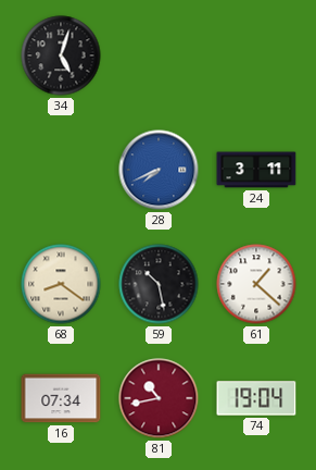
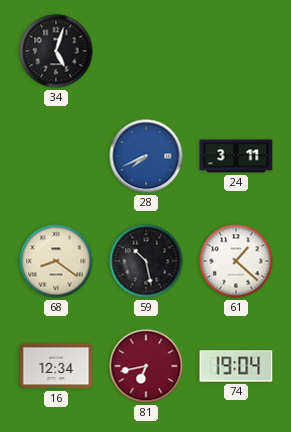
16: 07:34 -> 12:34 (56, 366)
81: 10:43 -> 6:43 (146, 366)
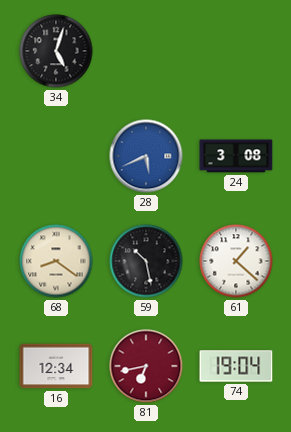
28: 7:41 -> 5:41 (146, 156)
24: 3:11 -> 3:08 (236, 156)
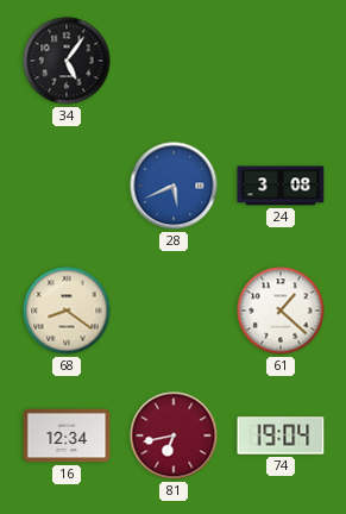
34: 5:03 -> 5:06 (67, 61)
59: 10:28 -> none (146, 261)
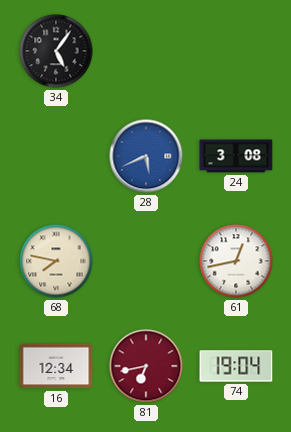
68: 8:21 -> 7:47 (56, 261)
61: 1:22 -> 12:43 (236, 261)
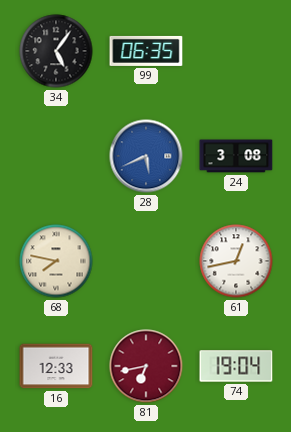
99: none -> 06:35 (146, 51)
16: 12:34 -> 12:33 (56, 366)
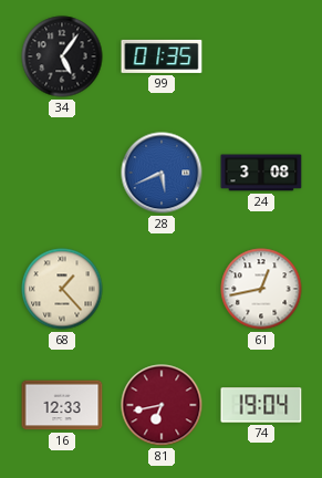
99: 06:35 -> 01:35 (162, 56)
68: 7:47 -> 1:23 (62, 289)
